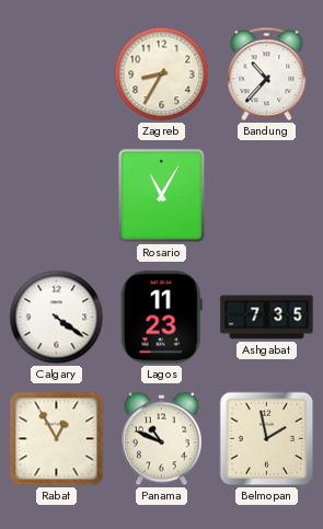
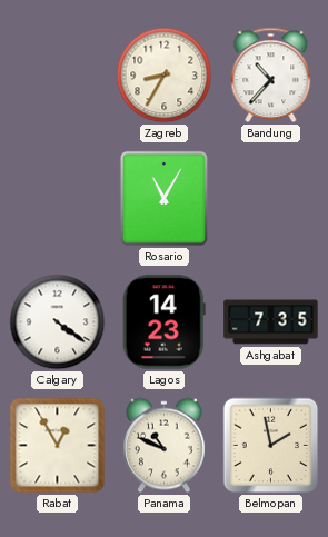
Lagos: 11:23 -> 14:23 (163, 322)
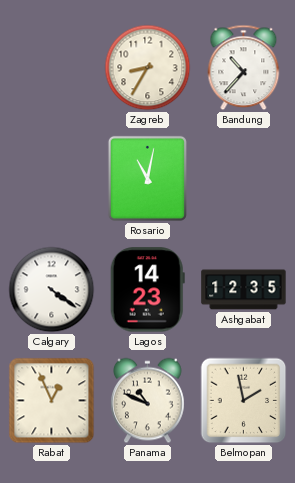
Rosario: 11:05 -> 11:02 (147, 178)
Ashgabat: 7:35 -> 12:35 (244, 290)
Rabat: 12:55 -> 12:56 (52, 401)
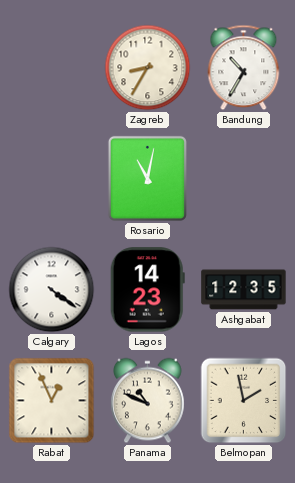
Bandung: 10:37 -> 10:35 (244, 68)
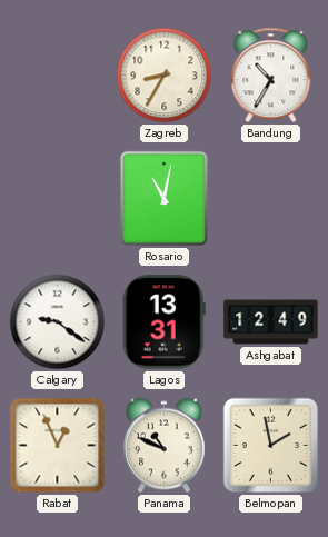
Calgary: 4:21 -> 9:21 (58, 322)
Lagos: 14:23 -> 13:31 (163, 322)
Ashgabat: 12:35 -> 12:49 (271, 322)
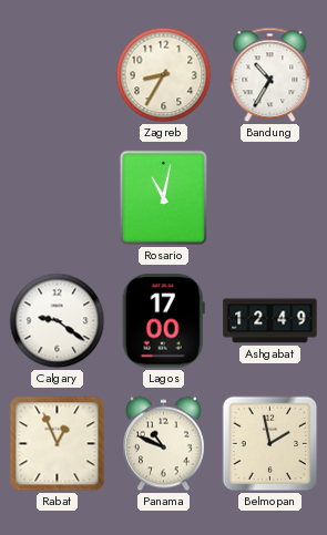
Lagos: 13:31 -> 17:00 (163, 321)
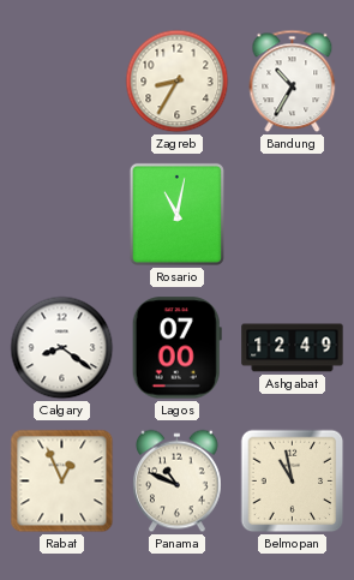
Calgary: 9:21 -> 8:21 (62, 348)
Lagos: 17:00 -> 07:00 (176, 348)
Belmopan: 1:58 -> 10:58 (293, 482)
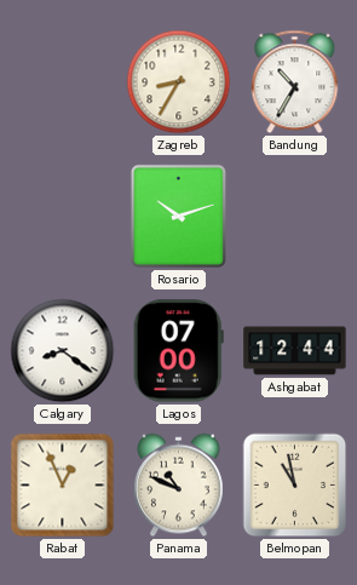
Rosario: 11:02 -> 10:12 (178, 216)
Ashgabat: 12:49 -> 12:44 (295, 351)
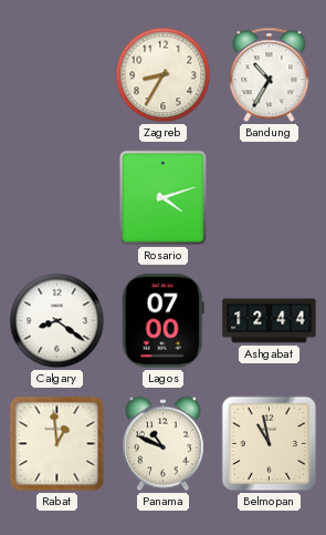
Rosario: 10:12 -> 4:12 (162, 197)
Rabat: 12:56 -> 12:59 (57, 444)
